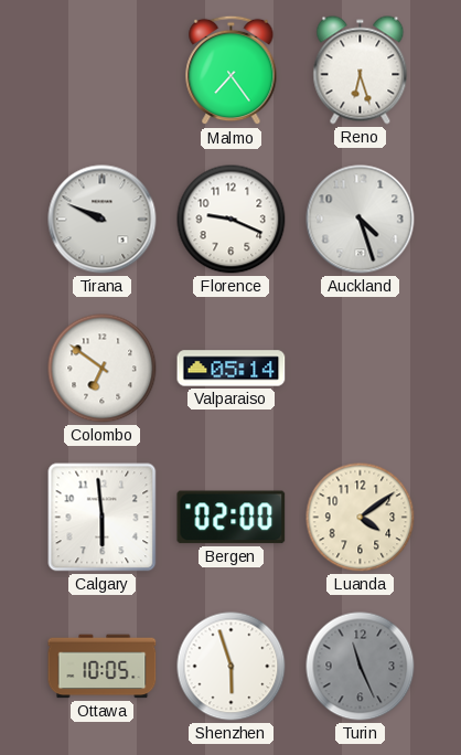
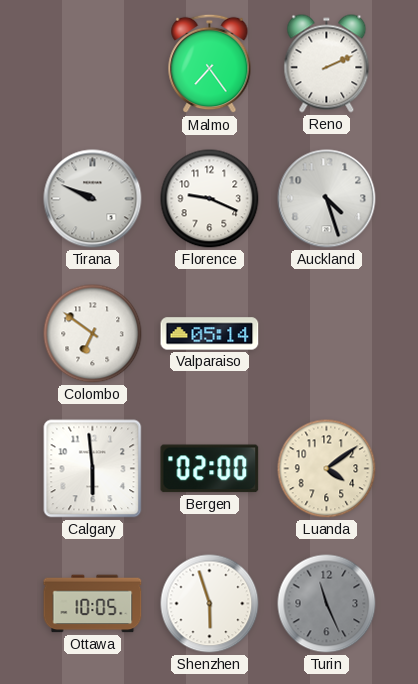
Reno: 6:27 -> 2:11 (327, 64)
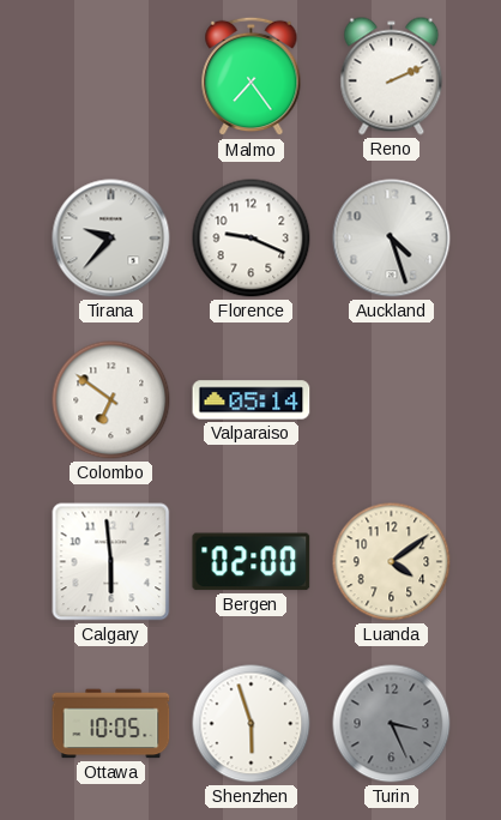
Tirana: 9:49 -> 9:37 (111, 239)
Turin: 11:26 -> 3:26 (392, 724)
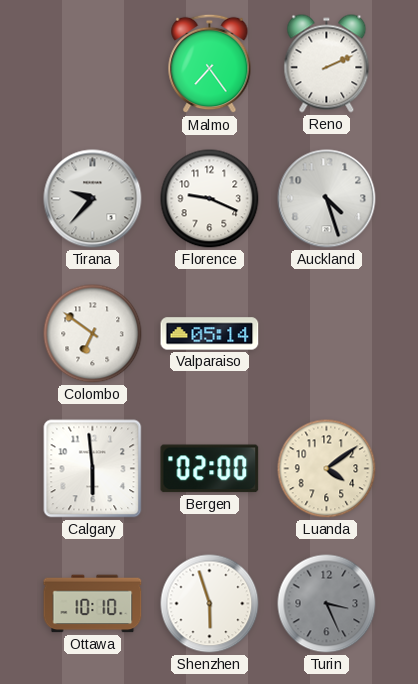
Ottawa: 10:05 -> 10:10 (93, 604)
